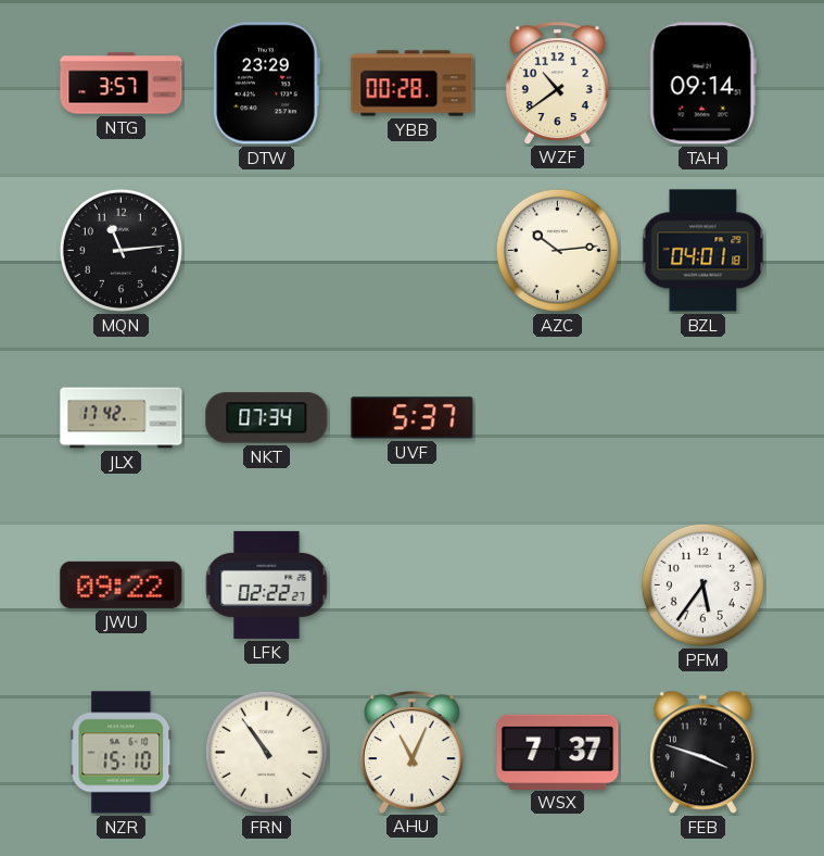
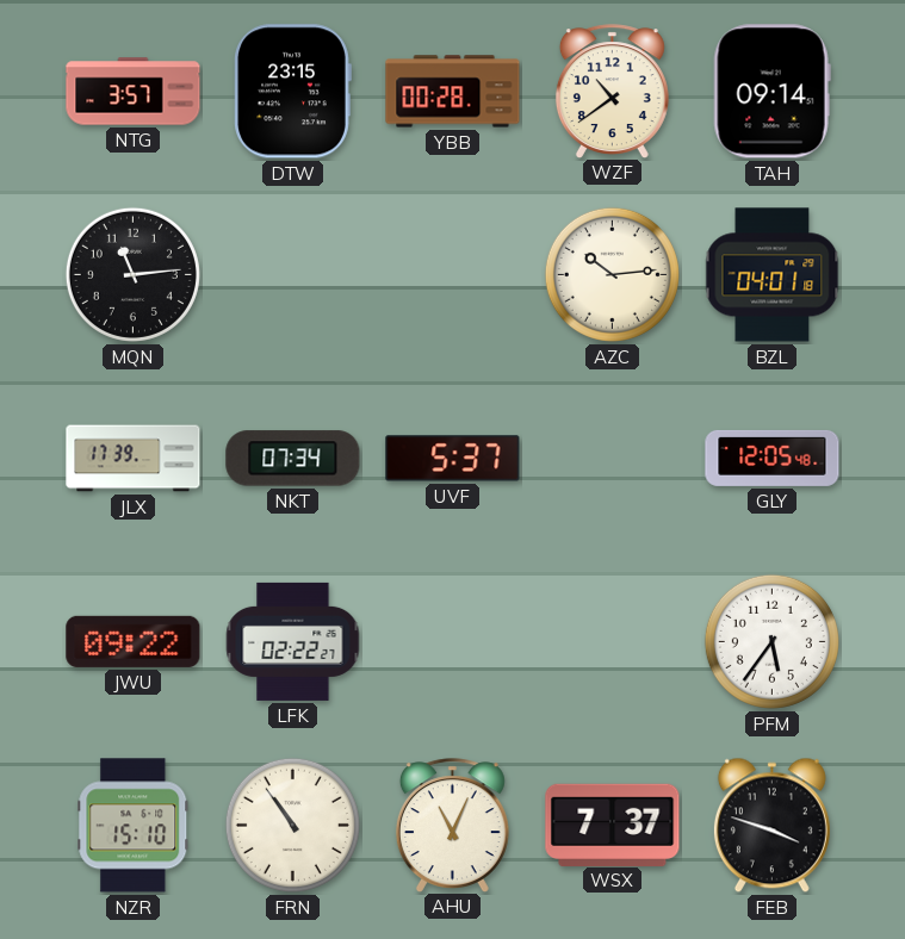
DTW: 23:29 -> 23:15 (292, 92)
JLX: 17:42 -> 17:39 (134, 459)
GLY: none -> 12:05 (773, 458)
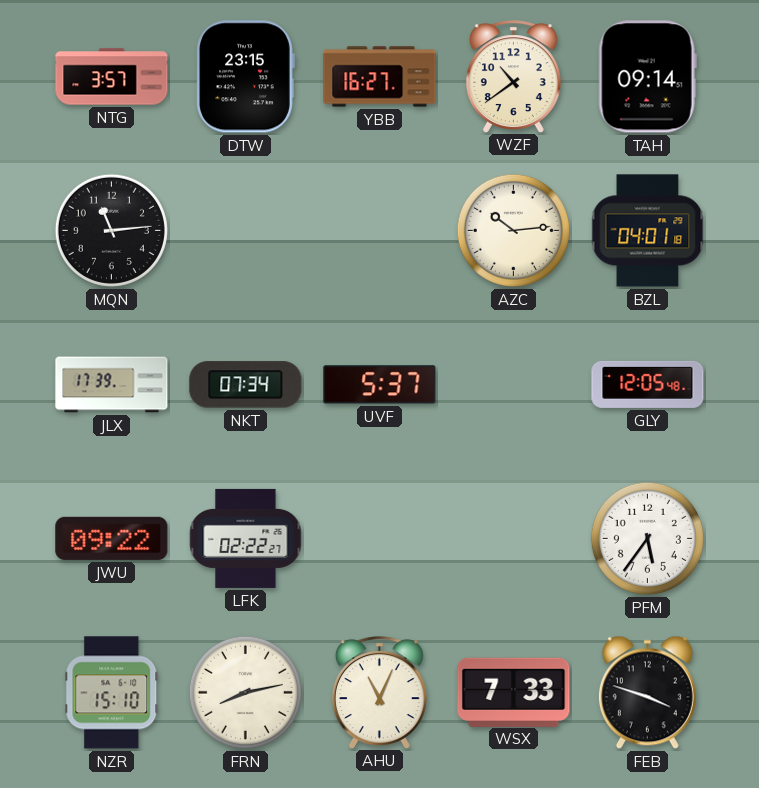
YBB: 00:28 -> 16:27 (380, 77)
FRN: 10:54 -> 8:13 (245, 692)
WSX: 7:37 -> 7:33 (514, 692)
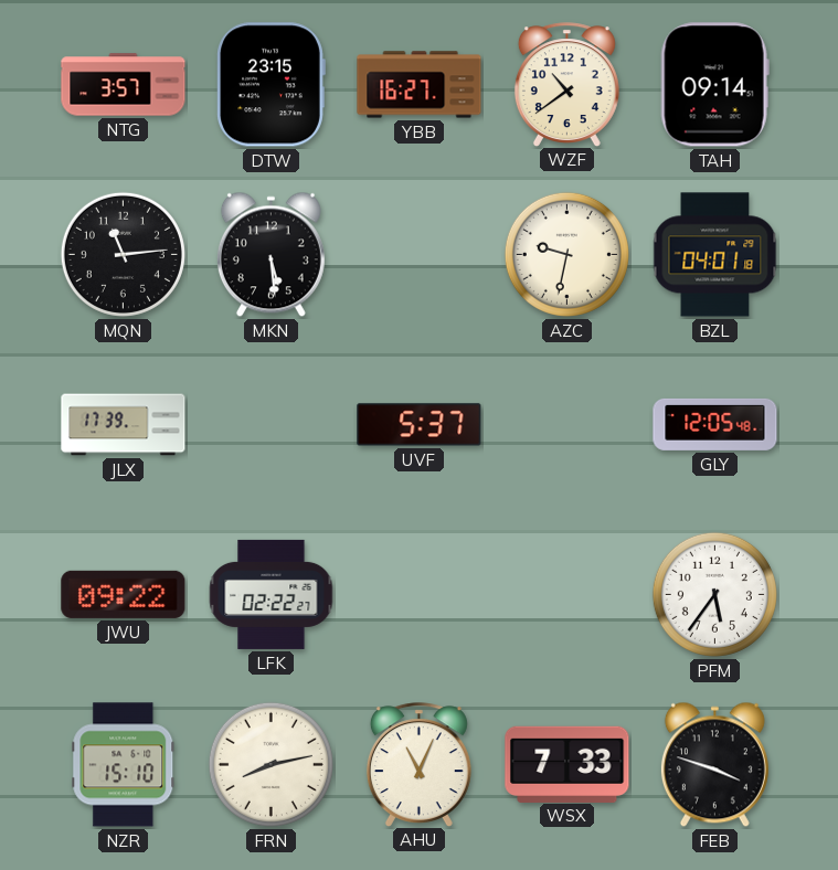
MKN: none -> 5:29 (271, 255)
AZC: 10:14 -> 9:32 (566, 254)
NKT: 07:34 -> none (246, 385)
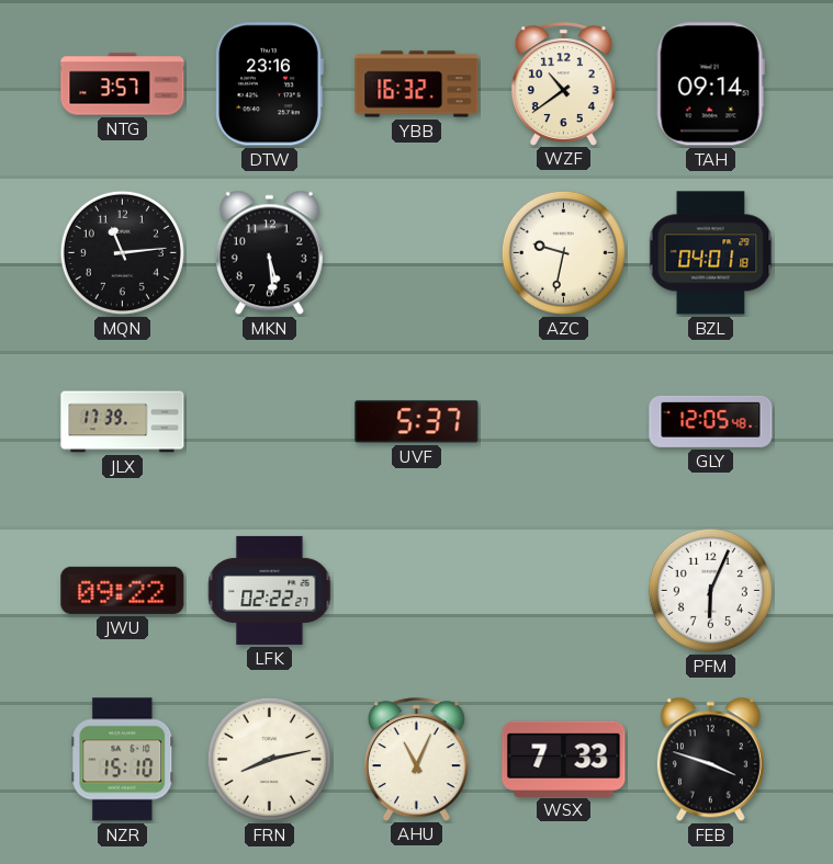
DTW: 23:15 -> 23:16 (269, 84)
YBB: 16:27 -> 16:32 (417, 84)
PFM: 5:36 -> 6:04 (710, 590)
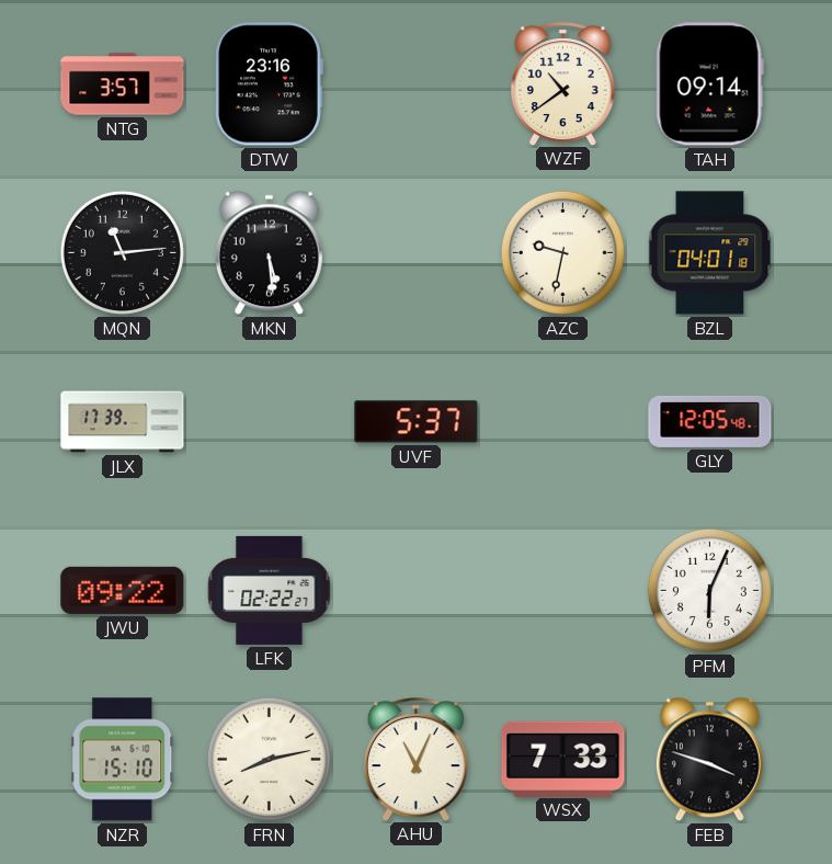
YBB: 16:32 -> none (417, 84)
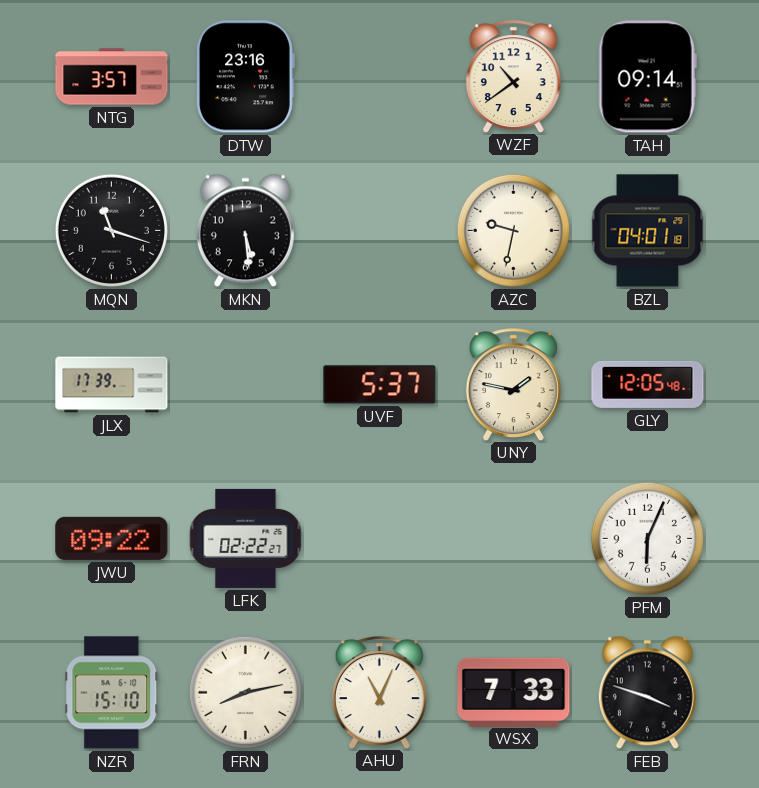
MQN: 11:14 -> 11:18 (111, 230)
UNY: none -> 1:47 (513, 384)
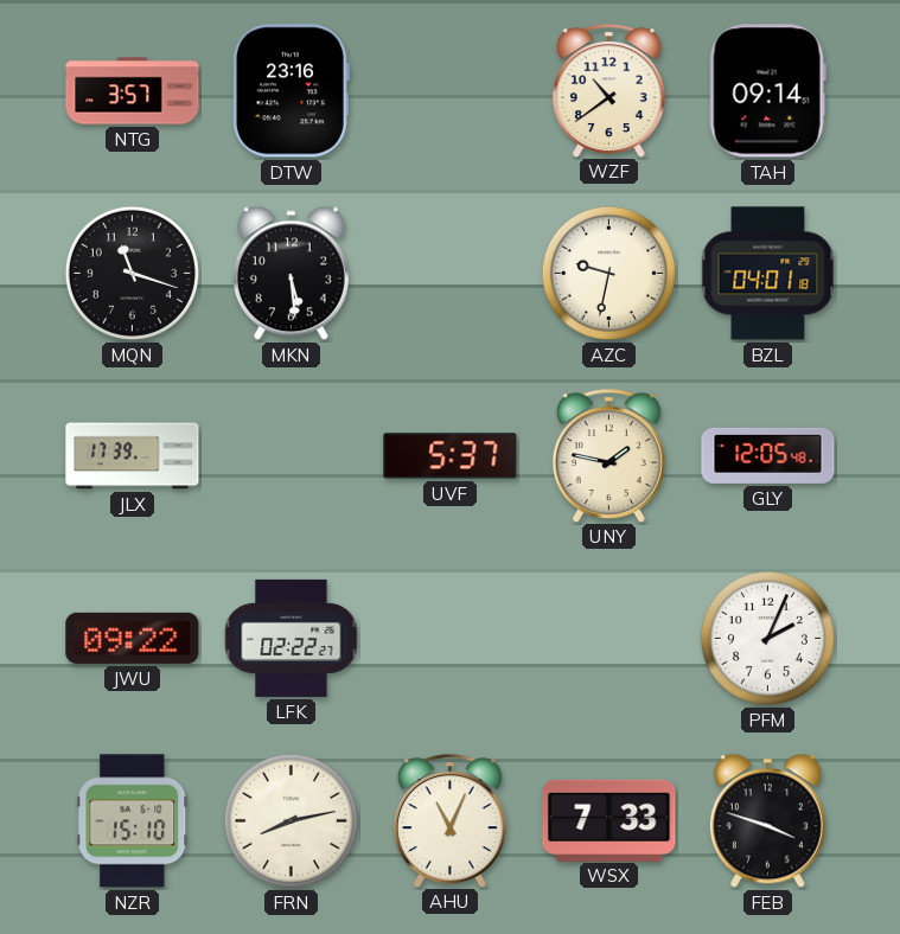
PFM: 6:04 -> 2:04 (767, 638)
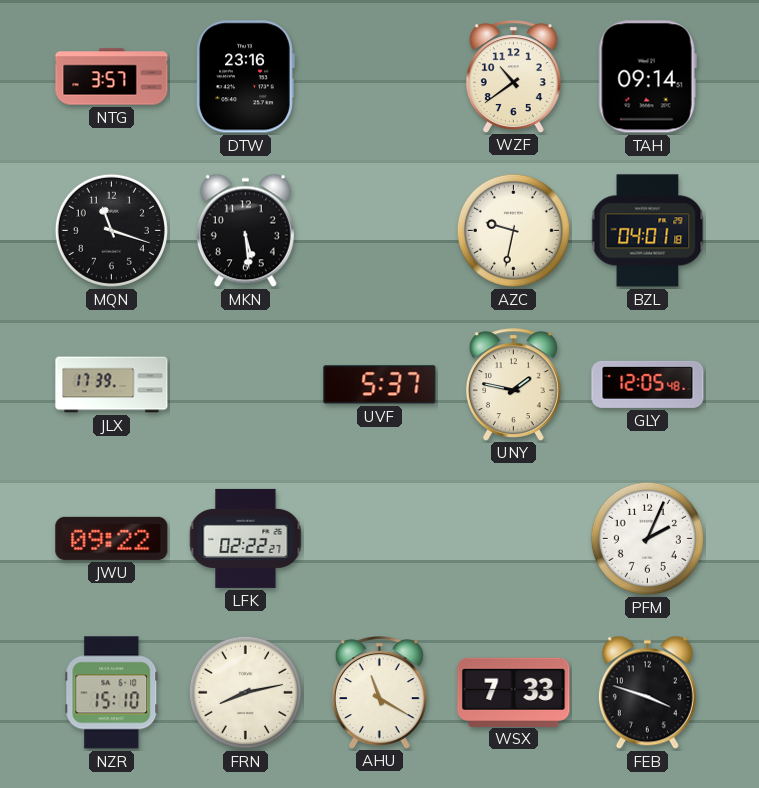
AHU: 11:04 -> 11:20 (379, 692)
